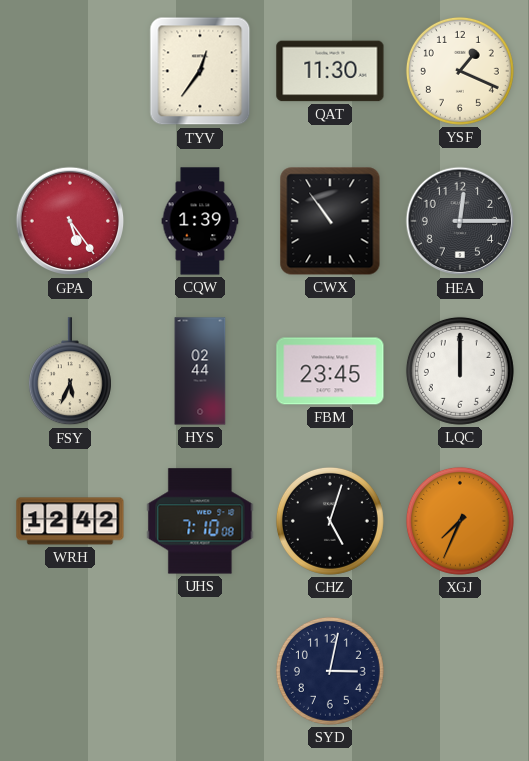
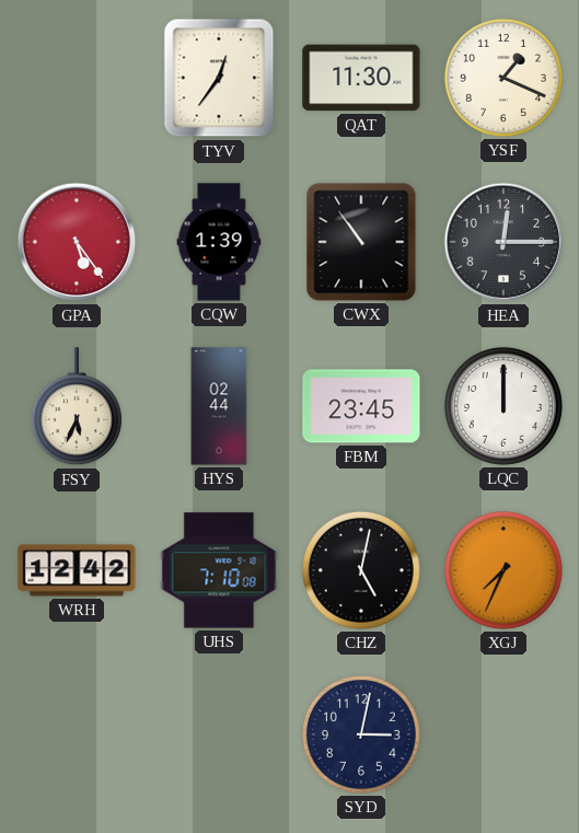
CHZ: 5:03 -> 5:02 (361, 570)
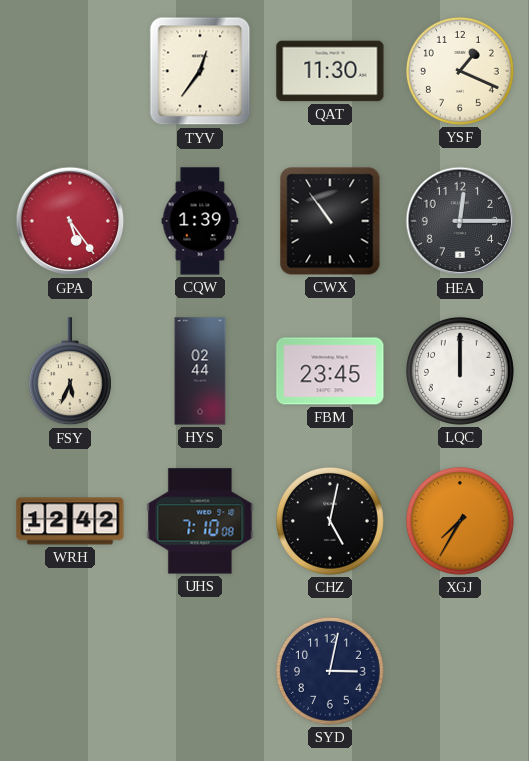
XGJ: 7:34 -> 7:35 (460, 521)
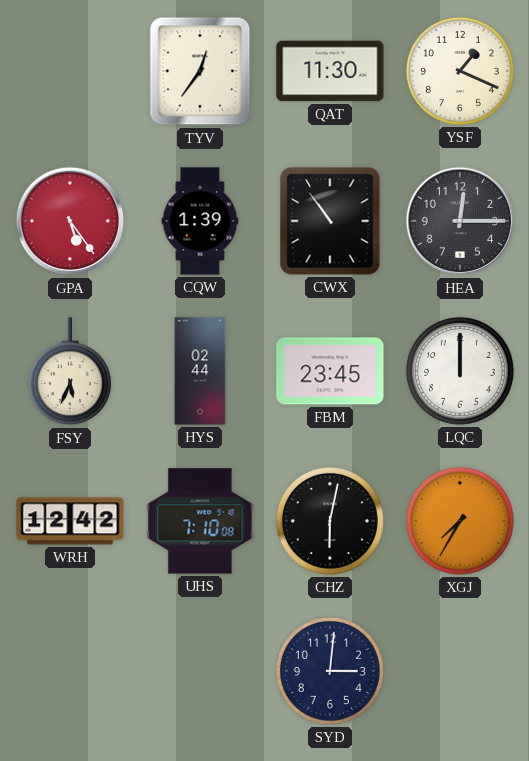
CHZ: 5:02 -> 6:02 (330, 521)
SYD: 3:02 -> 3:01 (330, 671)
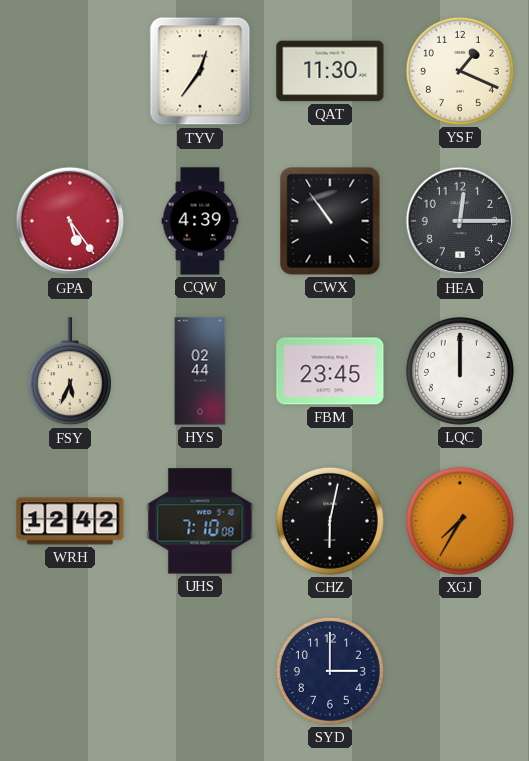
CQW: 1:39 -> 4:39 (200, 221)
SYD: 3:01 -> 3:00 (330, 671)
